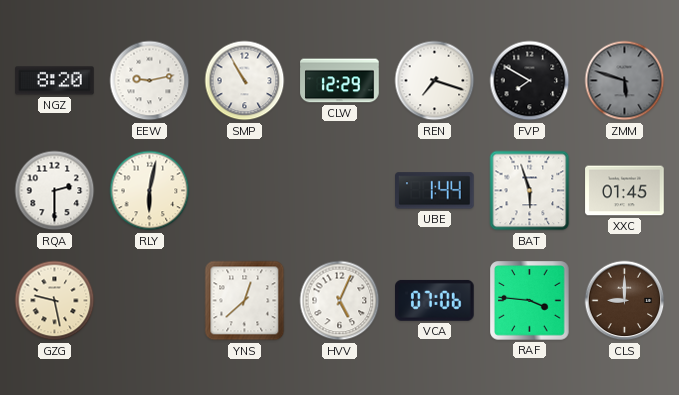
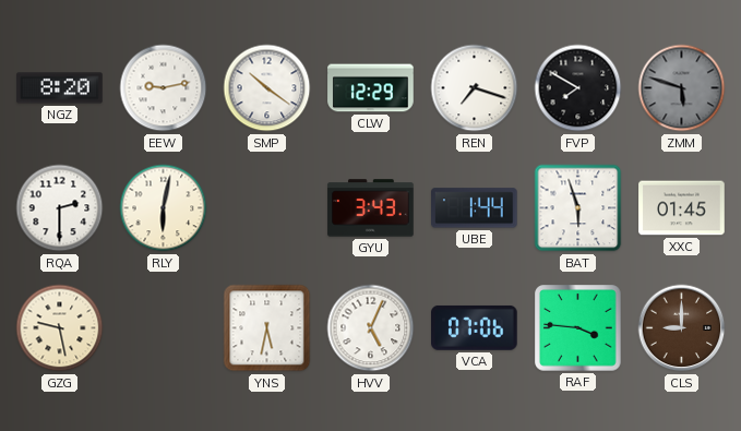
SMP: 10:55 -> 10:21 (267, 88)
GYU: none -> 3:43 (371, 208)
YNS: 12:38 -> 5:32 (267, 328)
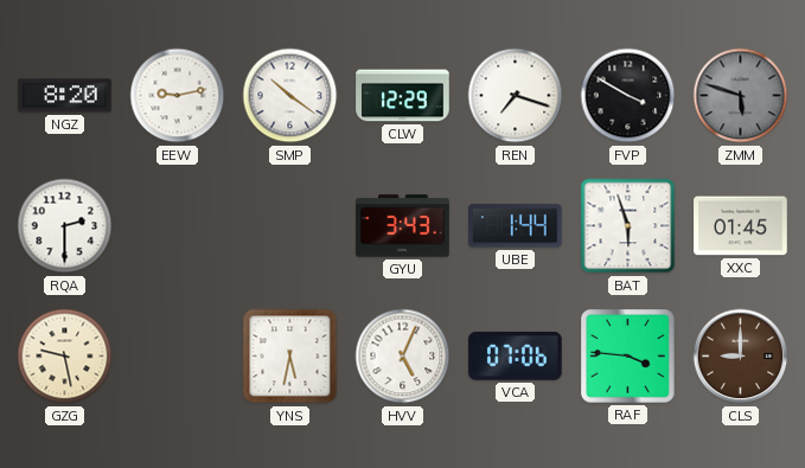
FVP: 7:50 -> 3:50 (628, 96)
RLY: 6:02 -> none (164, 208)
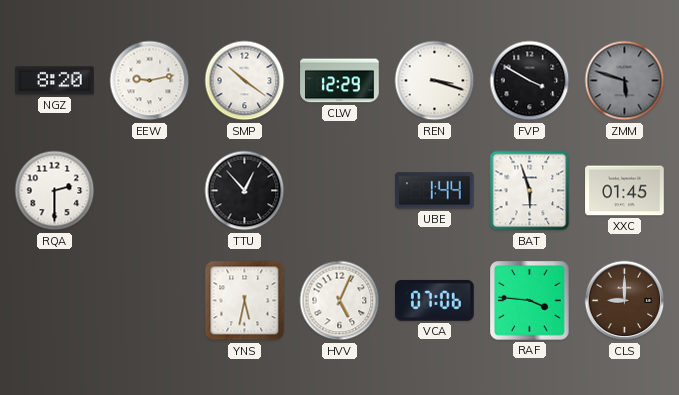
REN: 7:18 -> 3:18 (435, 81)
TTU: none -> 12:53 (245, 191)
GYU: 3:43 -> none (403, 226)
GZG: 9:28 -> none (65, 357)
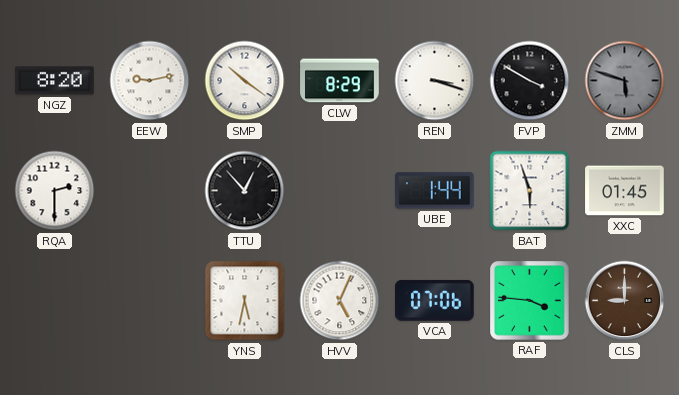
CLW: 12:29 -> 8:29 (340, 81)
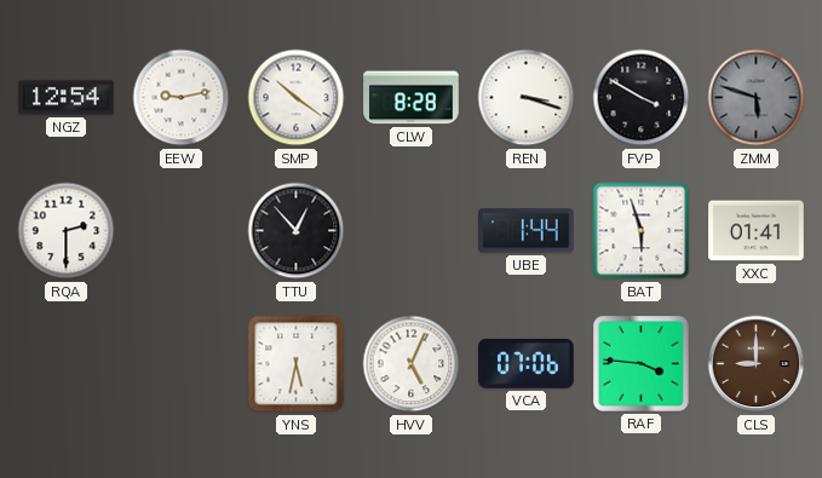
NGZ: 8:20 -> 12:54 (67, 98)
CLW: 8:29 -> 8:28 (412, 98)
XXC: 01:45 -> 01:41 (757, 231)
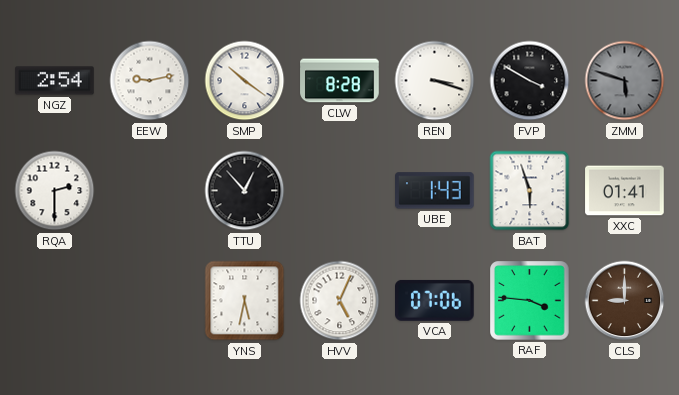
NGZ: 12:54 -> 2:54 (55, 81)
UBE: 1:44 -> 1:43 (435, 191)
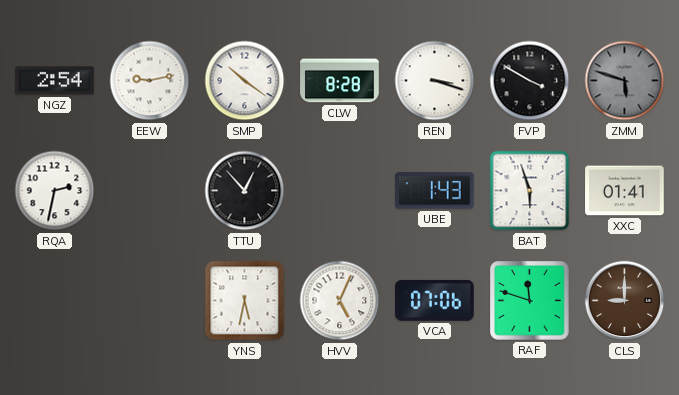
RQA: 2:30 -> 2:32 (55, 191)
RAF: 3:46 -> 11:48 (530, 301)
